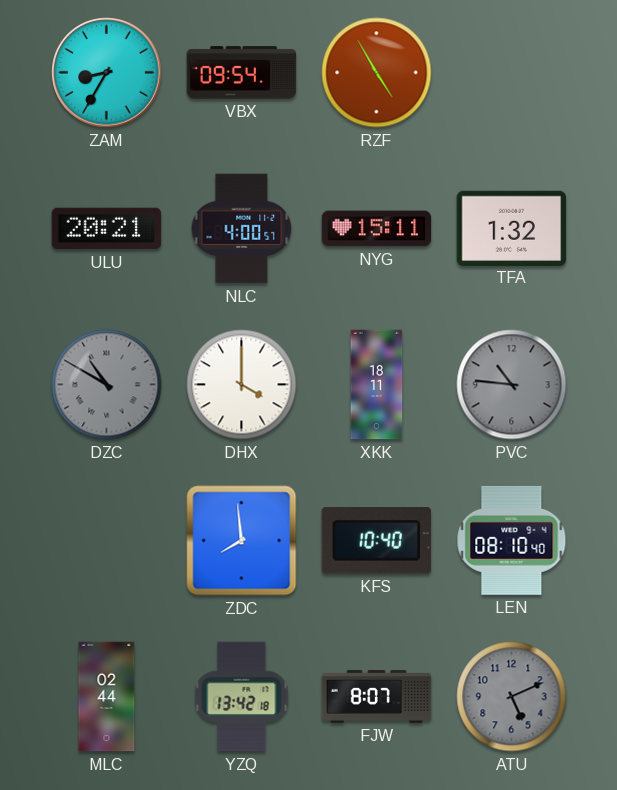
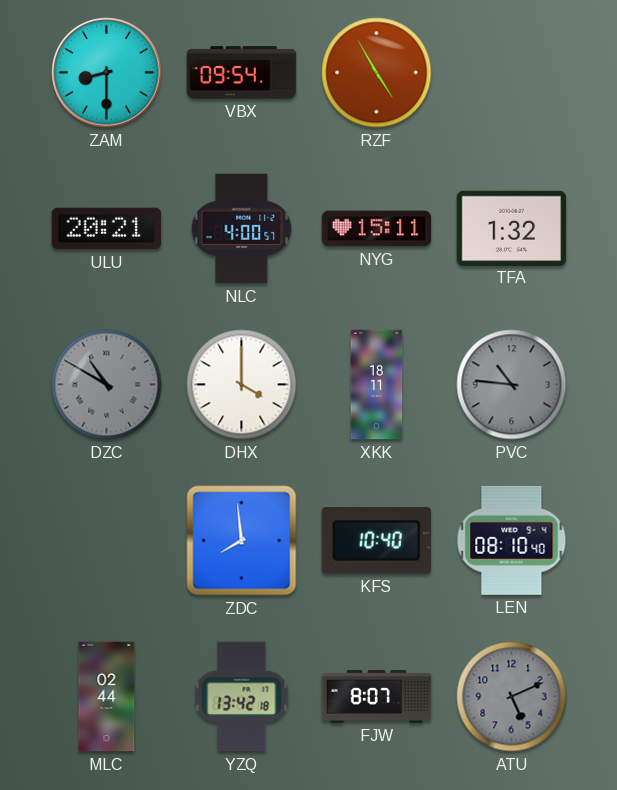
ZAM: 8:35 -> 8:30 (107, 73)
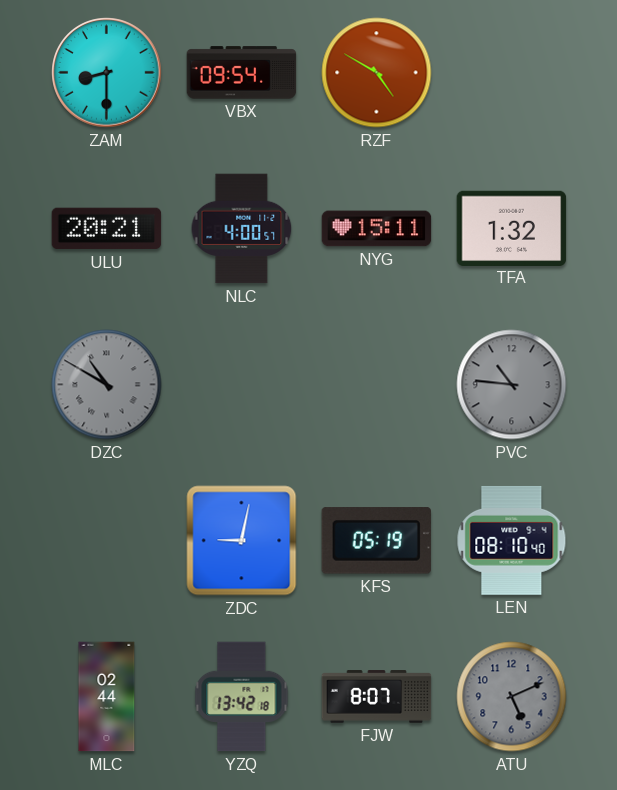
RZF: 4:55 -> 4:50 (377, 73)
DHX: 4:00 -> none (242, 385)
XKK: 18:11 -> none (377, 385)
ZDC: 7:59 -> 9:02 (242, 541)
KFS: 10:40 -> 05:19 (376, 541)
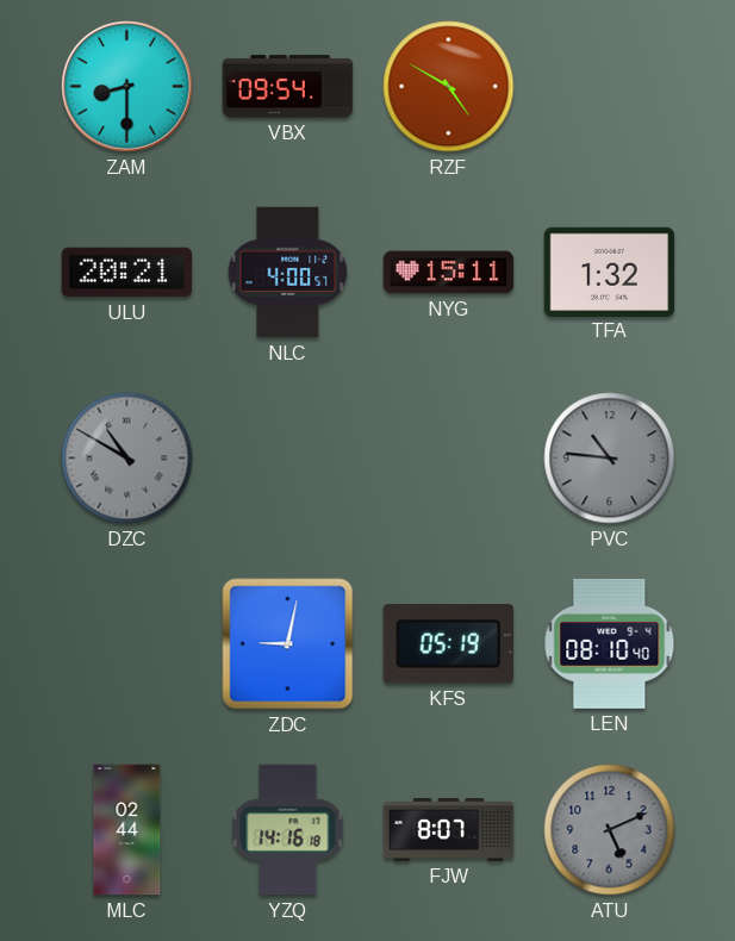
YZQ: 13:42 -> 14:16 (288, 830)
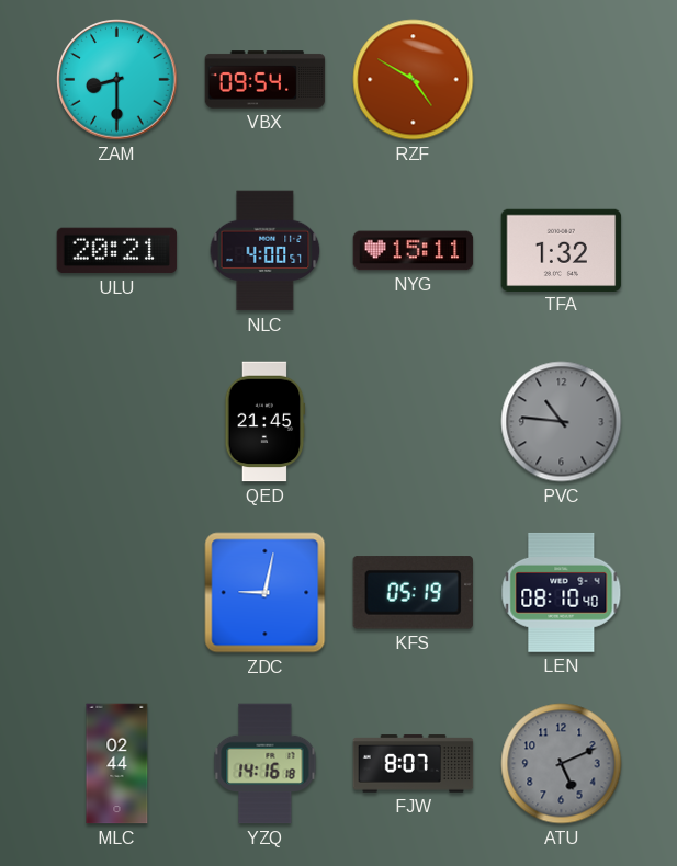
DZC: 10:50 -> none (127, 459)
QED: none -> 21:45 (266, 422)
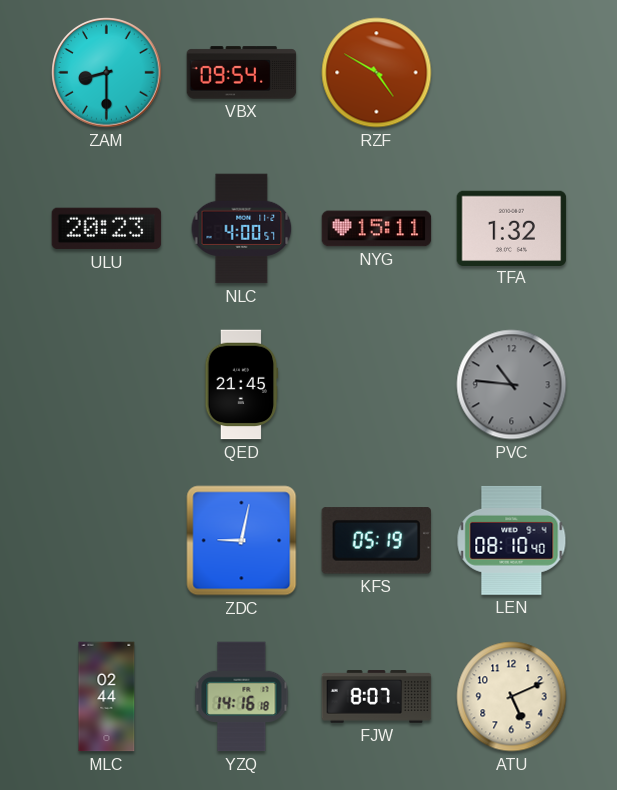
ULU: 20:21 -> 20:23 (107, 229)
ATU dial: grey -> cream (512, 697)
